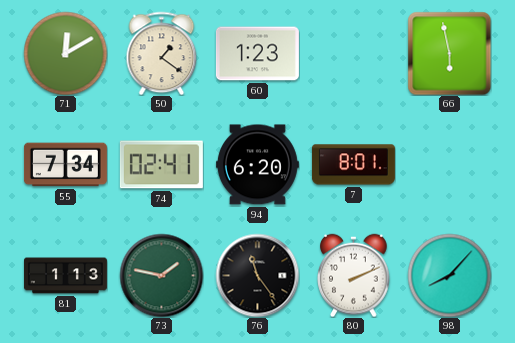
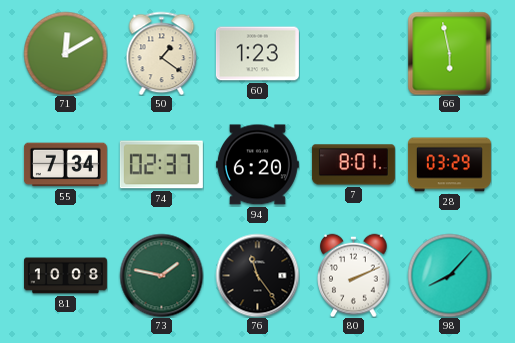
74: 02:41 -> 02:37 (161, 165)
28: none -> 03:29 (449, 165)
81: 1:13 -> 10:08 (65, 276)
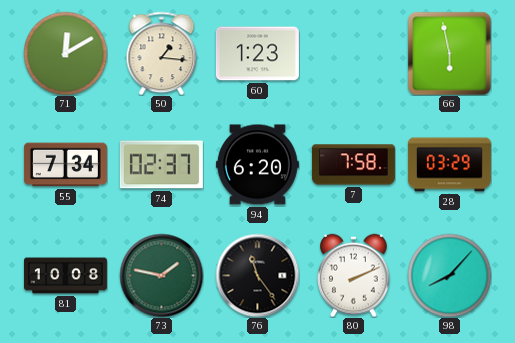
50: 1:21 -> 1:16 (162, 53)
7: 8:01 -> 7:58 (353, 165)
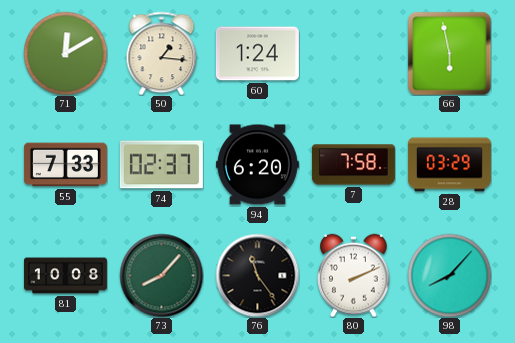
60: 1:23 -> 1:24 (257, 54)
55: 7:34 -> 7:33 (65, 165)
73: 1:47 -> 8:07 (161, 275)
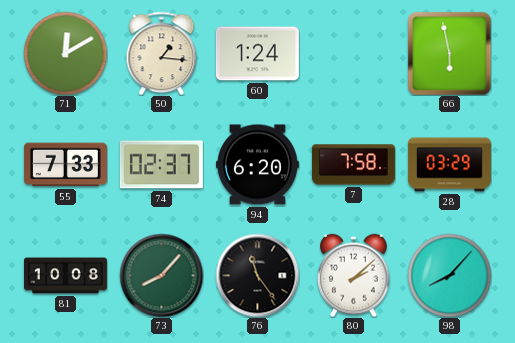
80: 2:11 -> 2:08 (354, 275)
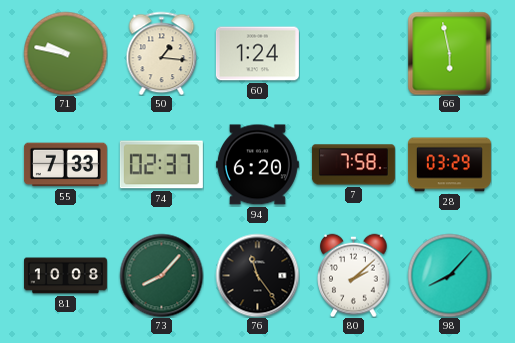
71: 12:10 -> 9:47 (65, 53)
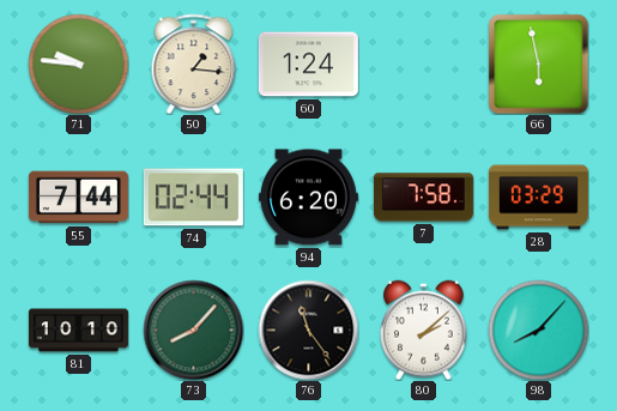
71: 9:47 -> 9:46 (78, 64)
55: 7:33 -> 7:44 (78, 198)
74: 02:37 -> 02:44 (193, 198)
81: 10:08 -> 10:10 (78, 331)
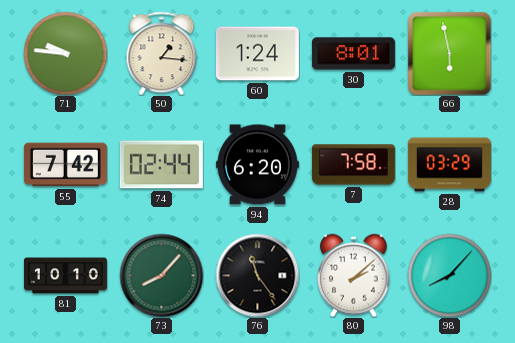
30: none -> 8:01 (353, 54)
55: 7:44 -> 7:42 (65, 165)
